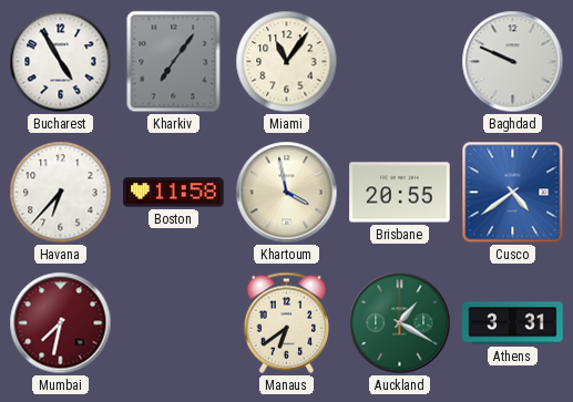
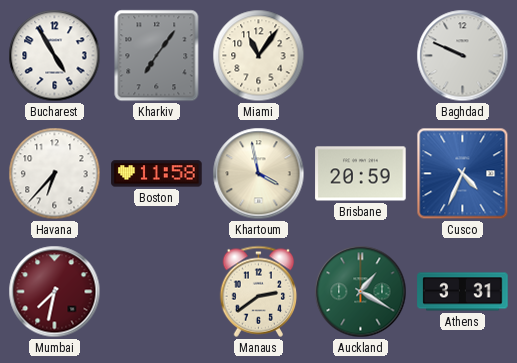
Brisbane: 20:55 -> 20:59 (361, 174)
Cusco: 4:39 -> 4:34 (463, 174)
Manaus: 6:39 -> 2:39 (259, 291)
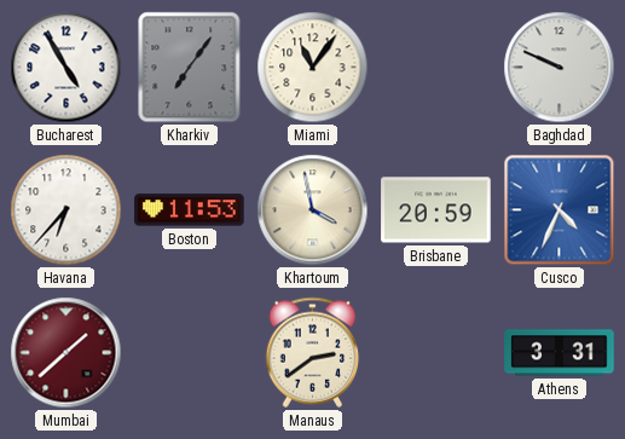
Boston: 11:58 -> 11:53 (190, 210)
Mumbai: 7:32 -> 1:38 (66, 353)
Auckland: 1:20 -> none (361, 292)
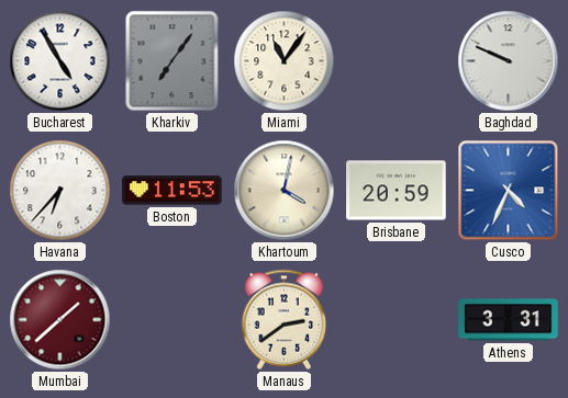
Khartoum: 3:58 -> 4:02 (285, 191)
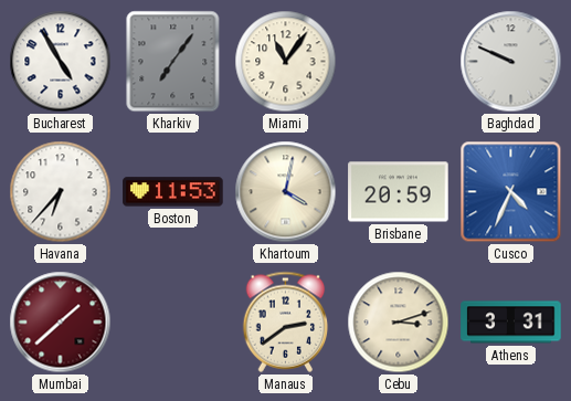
Cebu: none -> 3:12 (399, 323)
